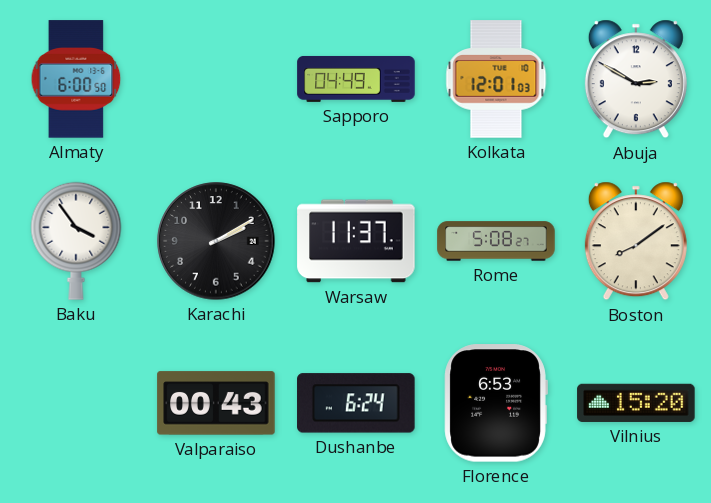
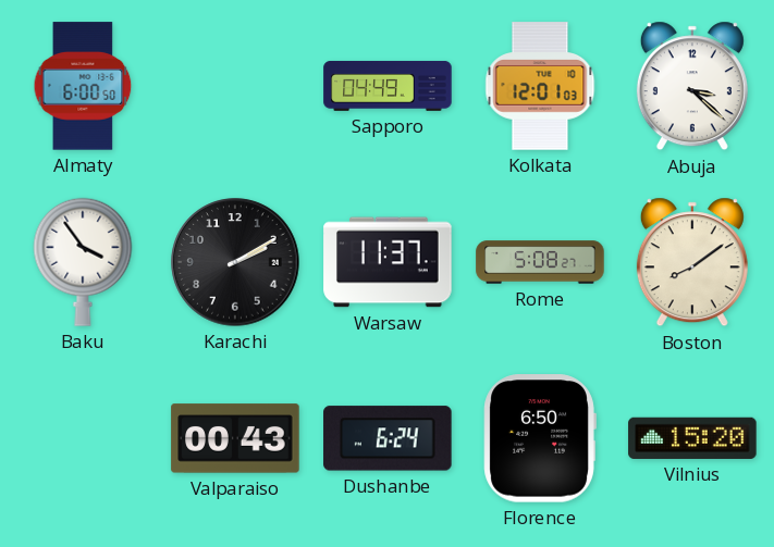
Abuja: 2:50 -> 3:22 (692, 86)
Florence: 6:53 -> 6:50 (540, 438)
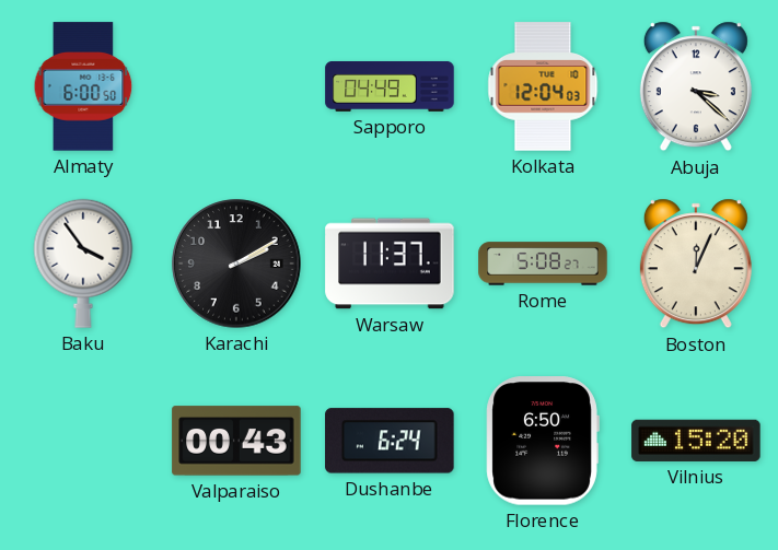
Kolkata: 12:01 -> 12:04 (543, 86)
Boston: 8:09 -> 12:04 (696, 264)
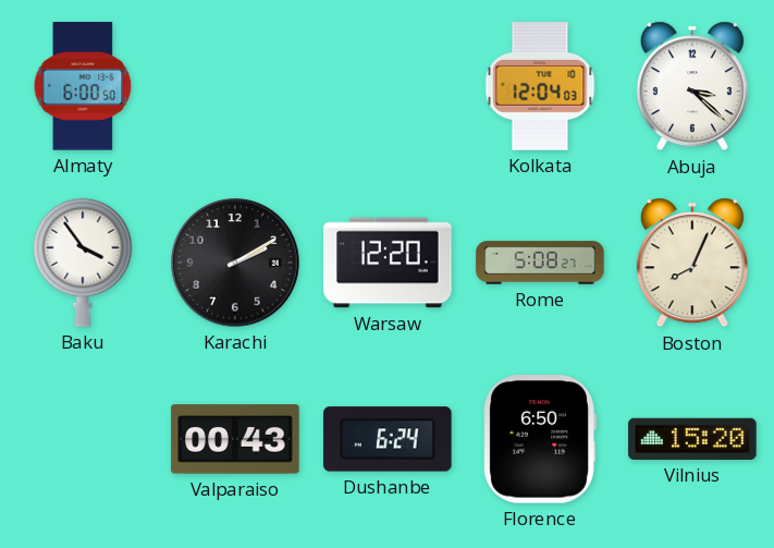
Sapporo: 04:49 -> none (390, 86)
Warsaw: 11:37 -> 12:20 (388, 263)
Boston: 12:04 -> 8:04 (692, 263)
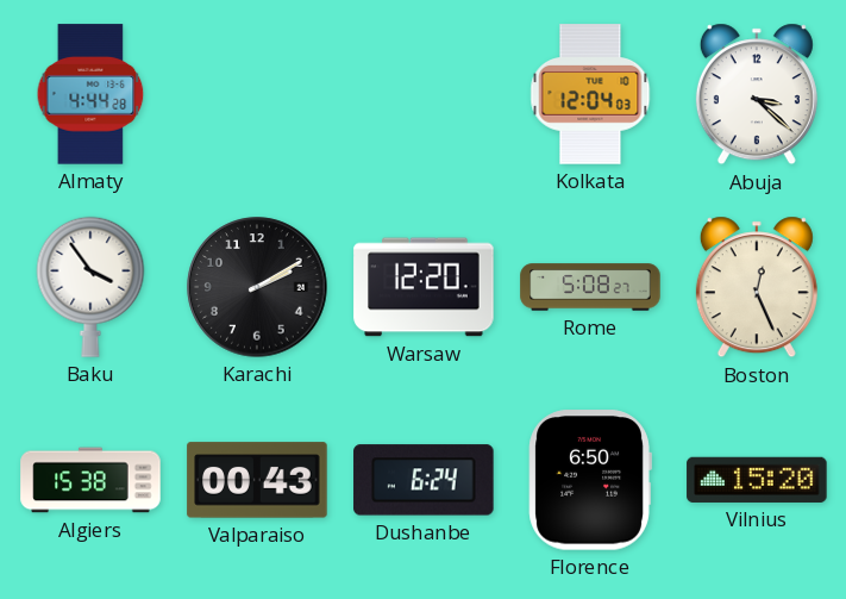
Almaty: 6:00 -> 4:44 (90, 94)
Boston: 8:04 -> 12:26 (757, 287)
Algiers: none -> 15:38 (90, 480)
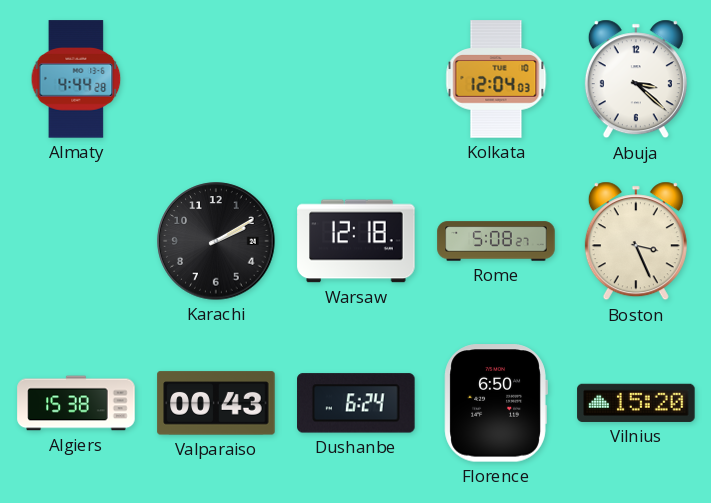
Baku: 3:54 -> none (90, 287)
Warsaw: 12:20 -> 12:18 (356, 241)
Boston: 12:26 -> 3:26 (636, 241)
